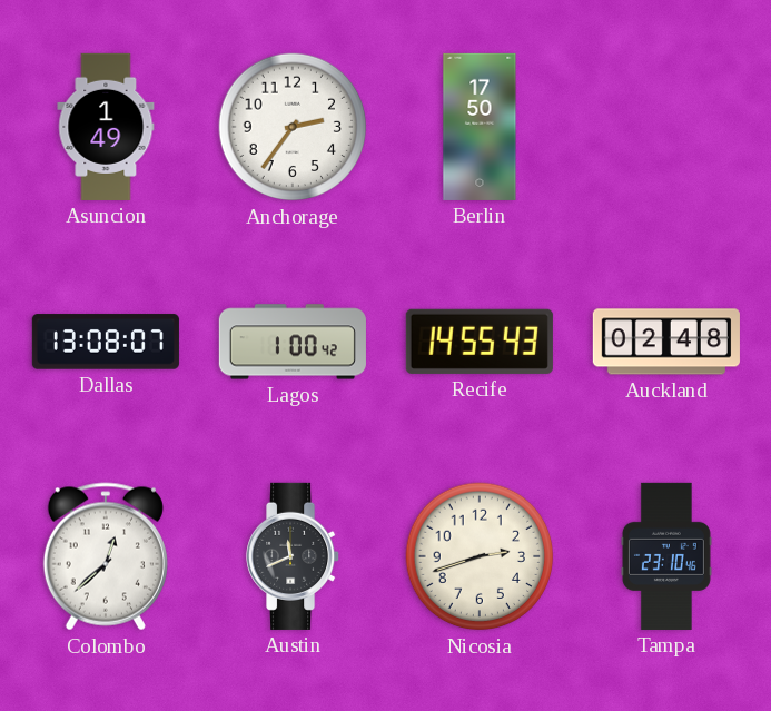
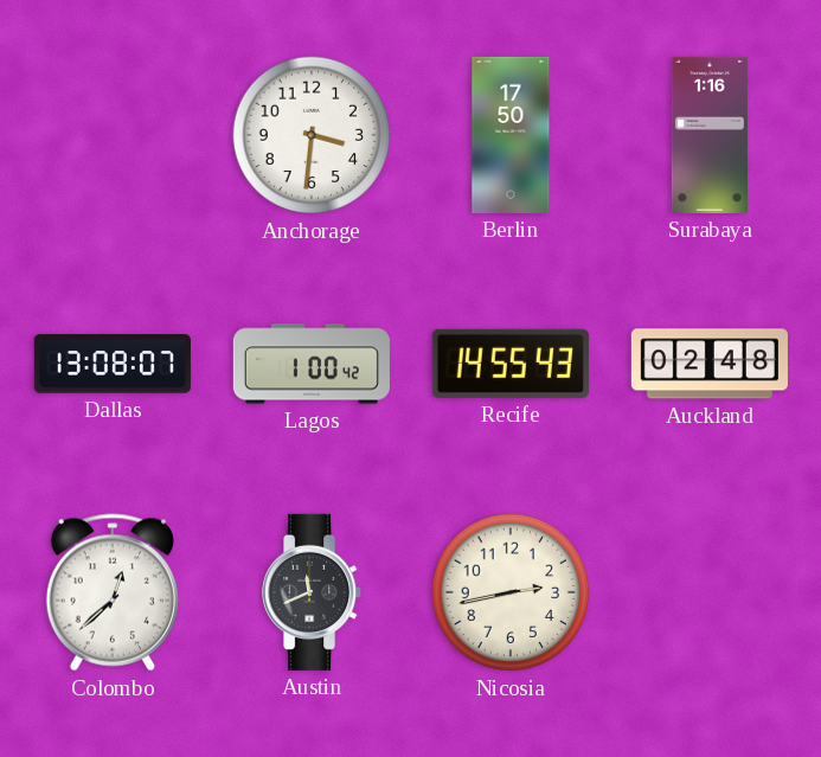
Asuncion: 1:49 -> none (106, 127)
Anchorage: 2:36 -> 3:31 (312, 135)
Surabaya: none -> 1:16 (710, 135)
Nicosia: 2:42 -> 2:43 (511, 592)
Tampa: 23:10 -> none (666, 556)
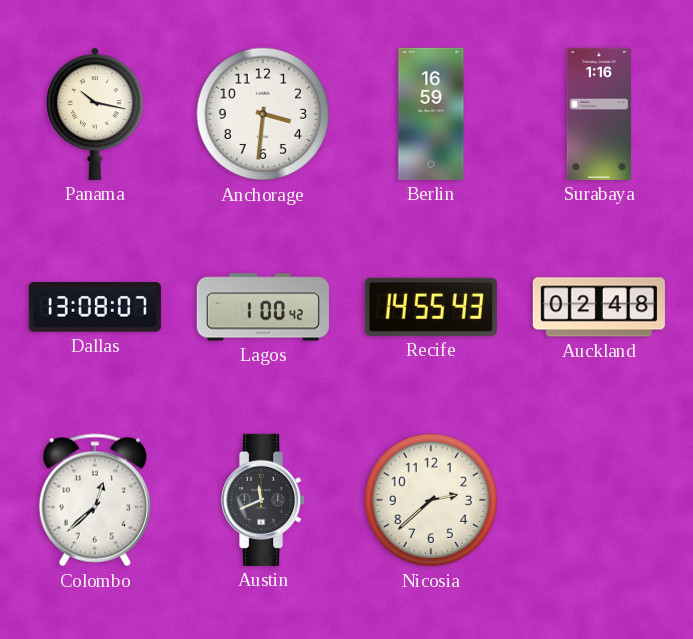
Panama: none -> 10:17 (95, 114)
Berlin: 17:50 -> 16:59 (431, 114)
Nicosia: 2:43 -> 2:38 (431, 500)
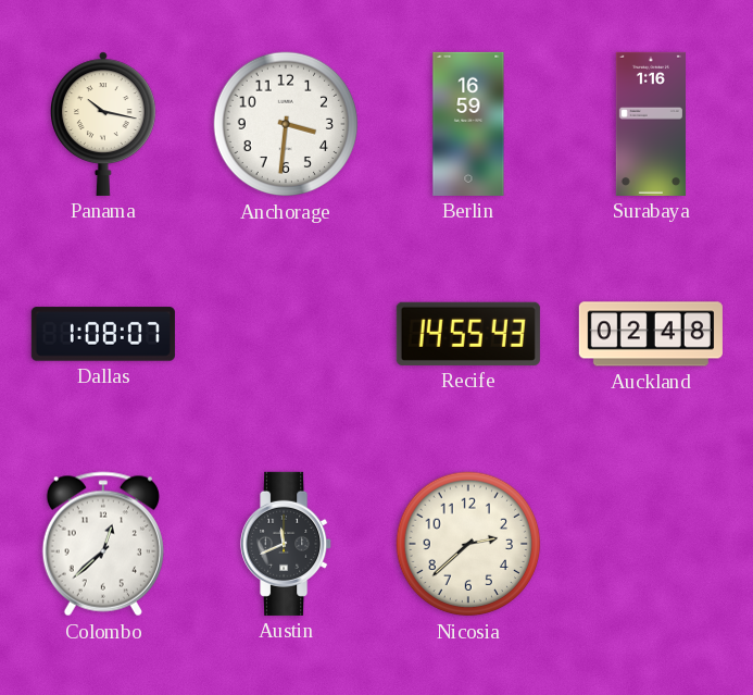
Dallas: 13:08 -> 1:08 (103, 334)
Lagos: 1:00 -> none (263, 307)
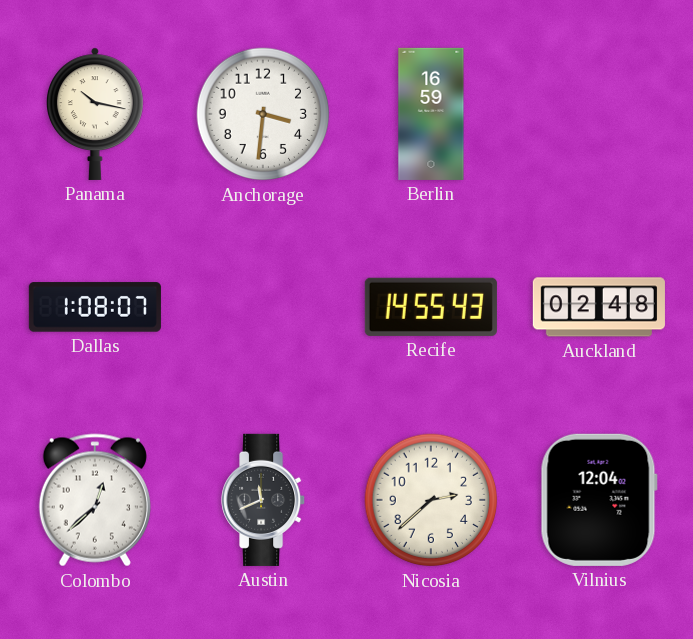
Surabaya: 1:16 -> none (651, 124)
Vilnius: none -> 12:04 (599, 500)
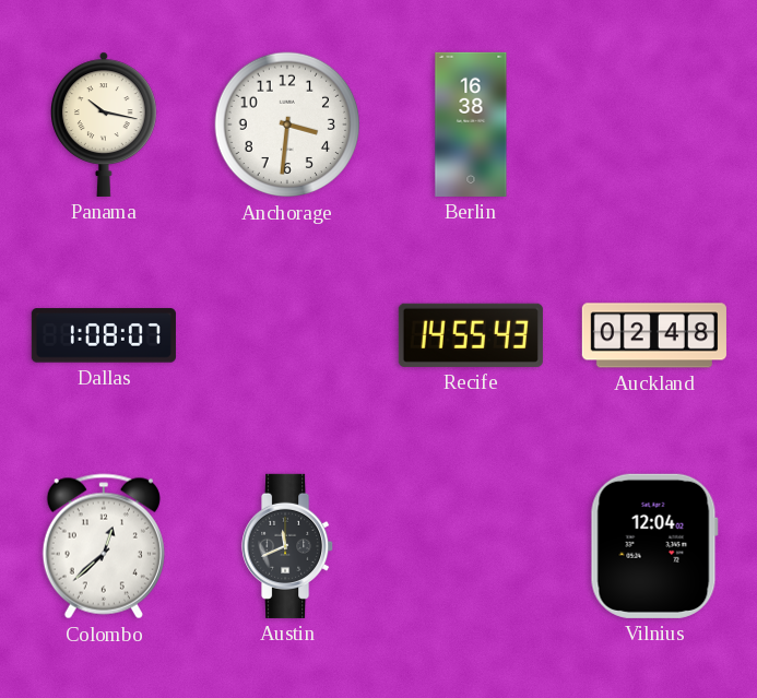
Berlin: 16:59 -> 16:38 (471, 125)
Nicosia: 2:38 -> none (431, 500)
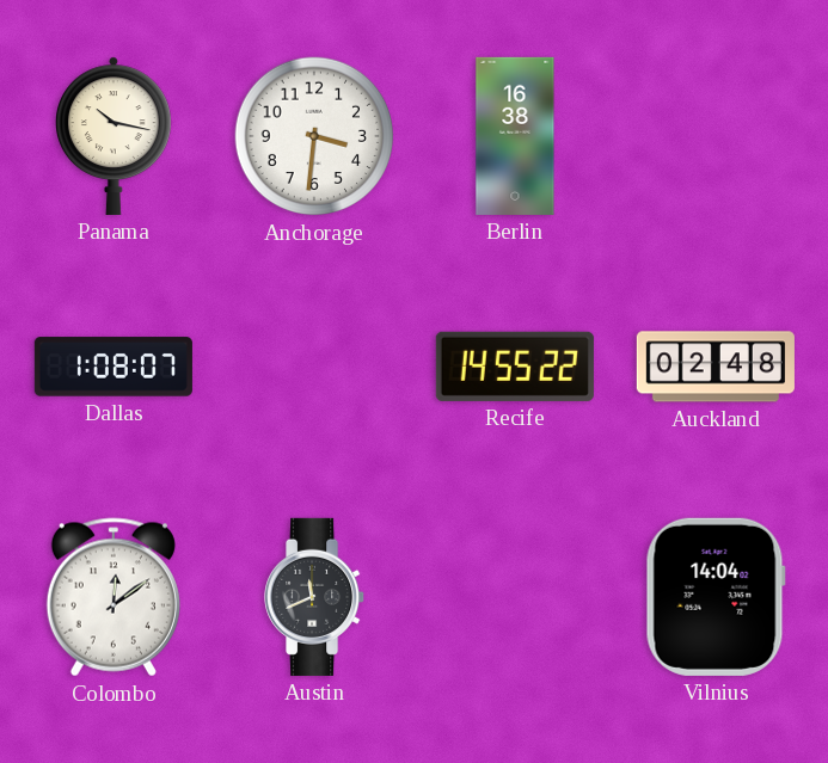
Recife: 14:55:43 -> 14:55:22 (515, 367)
Colombo: 12:38 -> 12:09 (114, 597)
Vilnius: 12:04 -> 14:04 (716, 597)
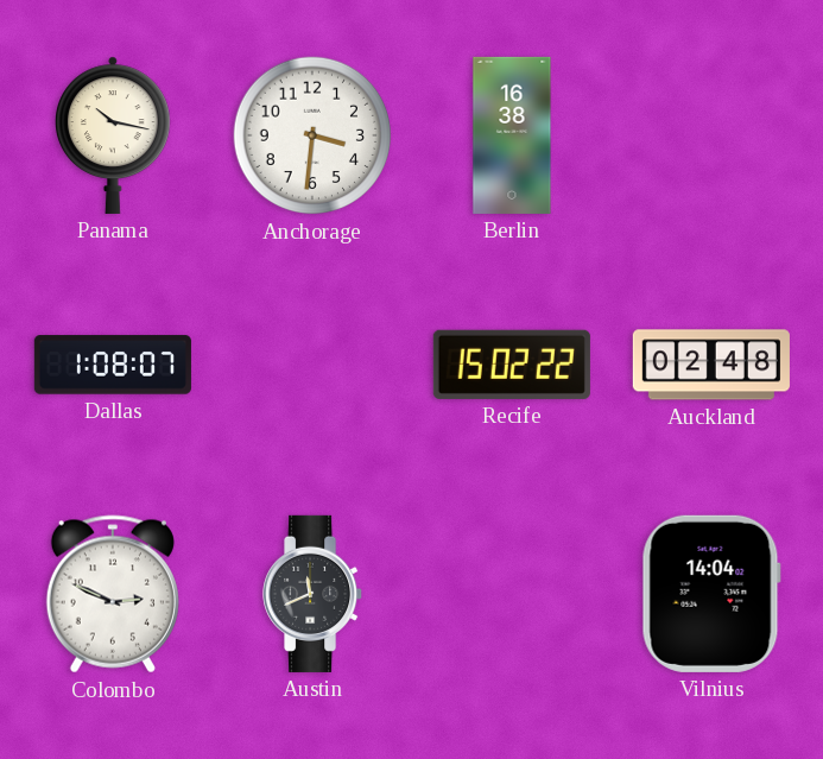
Recife: 14:55 -> 15:02 (512, 365)
Colombo: 12:09 -> 2:49 (113, 594)
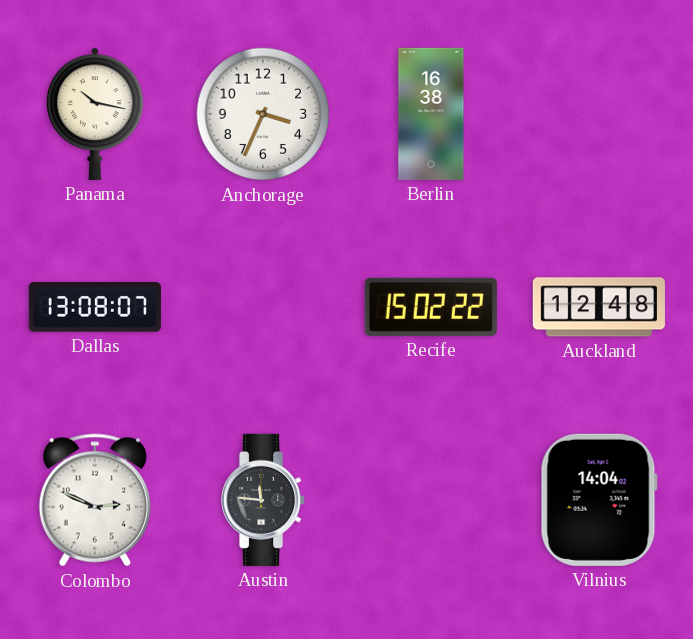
Anchorage: 3:31 -> 3:34 (263, 114)
Dallas: 1:08 -> 13:08 (95, 307)
Auckland: 02:48 -> 12:48 (599, 307)
Austin: 11:41 -> 11:46 (264, 500)
